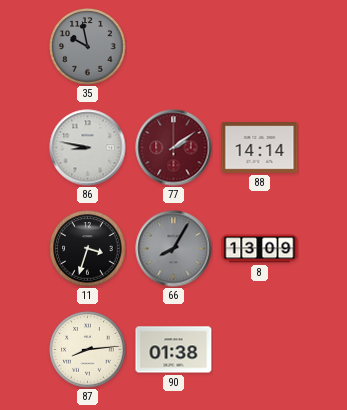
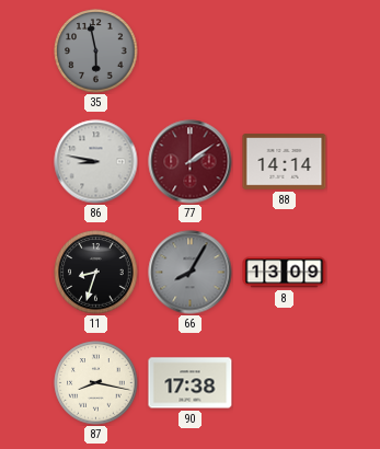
35: 9:58 -> 5:58 (96, 51)
11: 3:33 -> 8:33 (96, 273)
87: 8:14 -> 8:17 (96, 383)
90: 01:38 -> 17:38 (191, 383)
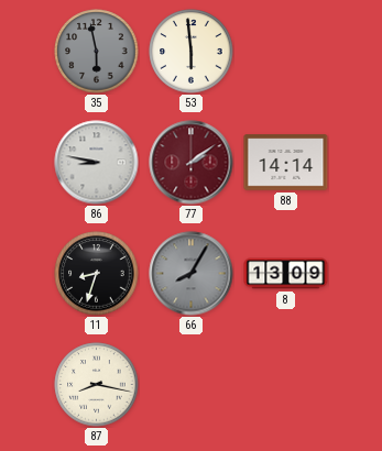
53: none -> 5:59 (192, 52)
90: 17:38 -> none (191, 383)
